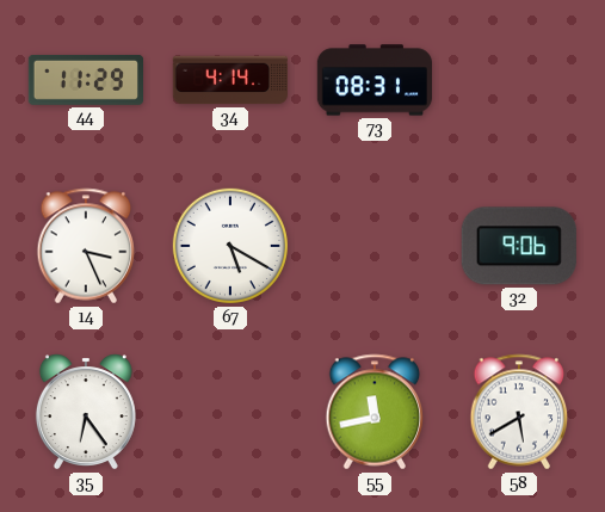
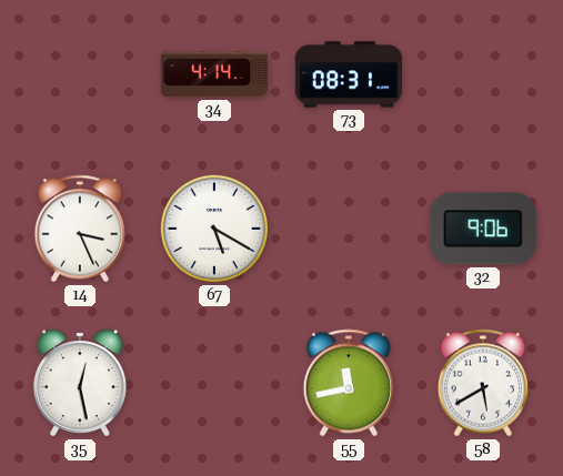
44: 11:29 -> none (85, 81)
35: 6:24 -> 12:28 (80, 383)
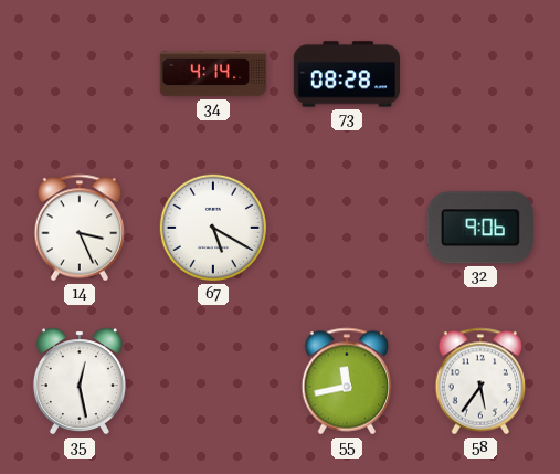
73: 08:31 -> 08:28 (346, 74)
58: 5:40 -> 5:36 (480, 381)
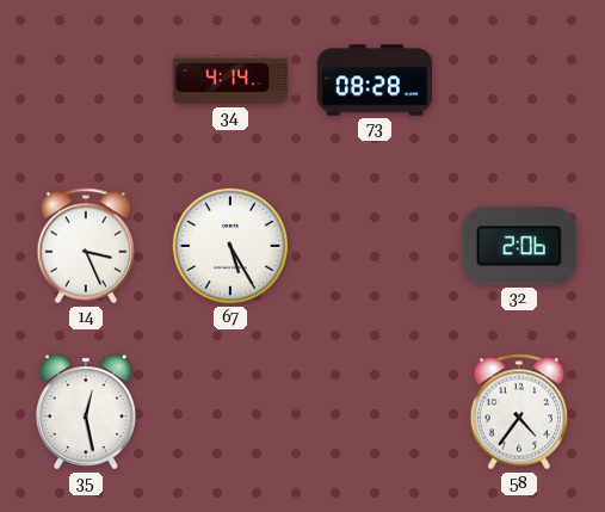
67: 5:20 -> 5:25 (230, 246)
32: 9:06 -> 2:06 (519, 246)
55: 11:43 -> none (347, 381)
58: 5:36 -> 4:36 (519, 412)
